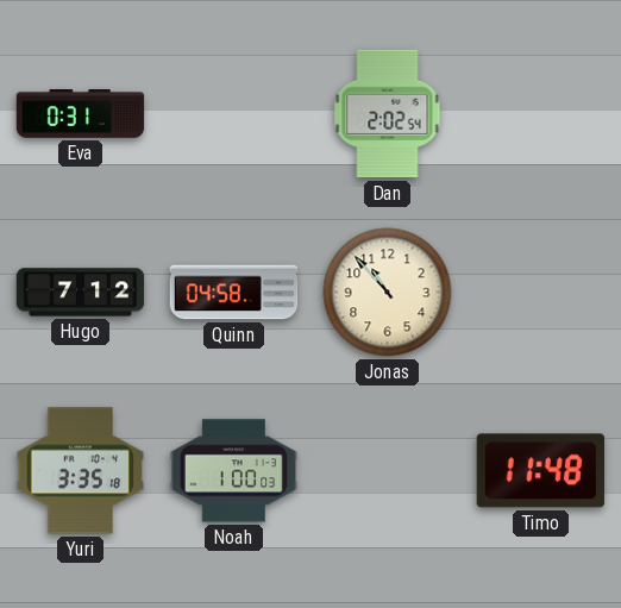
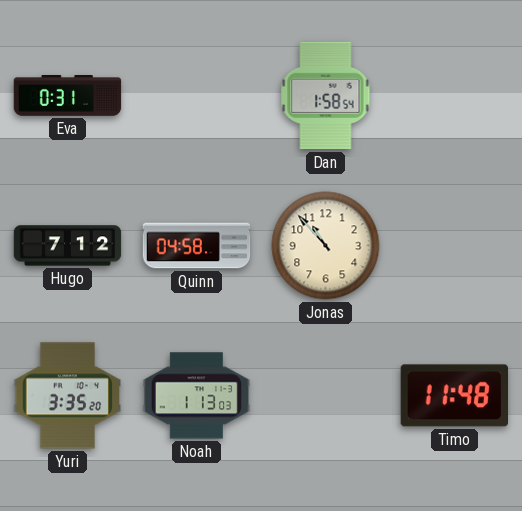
Dan: 2:02 -> 1:58 (326, 96)
Yuri: 3:35:18 -> 3:35:20 (68, 396)
Noah: 1:00 -> 1:13 (197, 396)
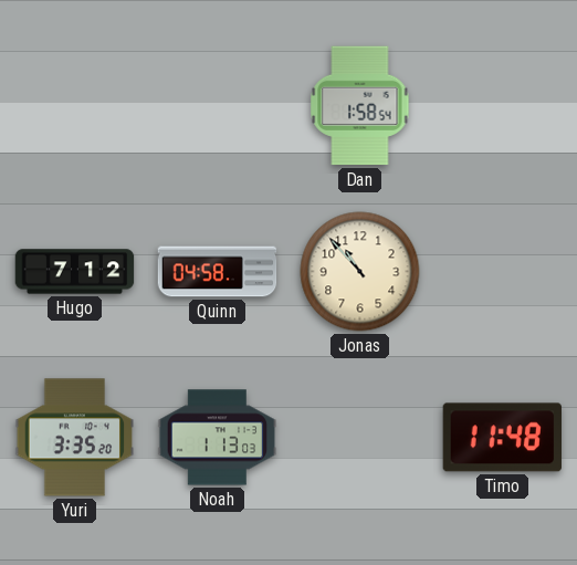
Eva: 0:31 -> none (68, 96)
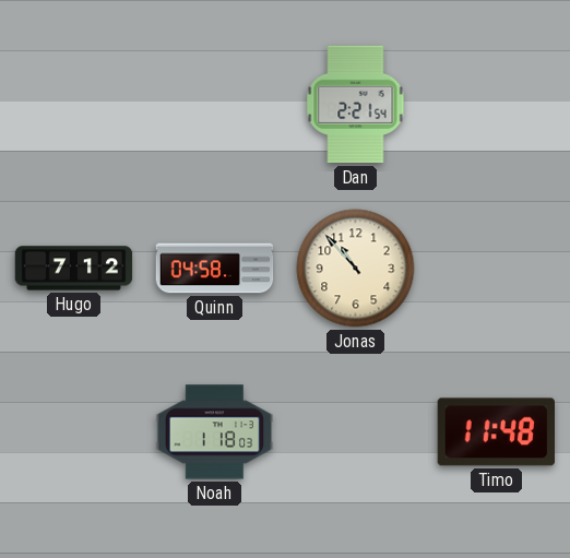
Dan: 1:58 -> 2:21 (356, 105)
Yuri: 3:35 -> none (75, 438)
Noah: 1:13 -> 1:18 (215, 432)
